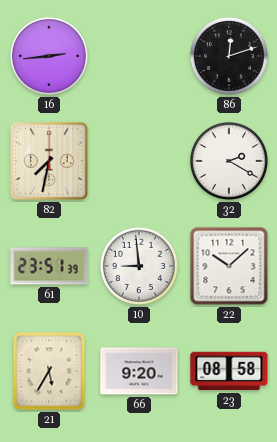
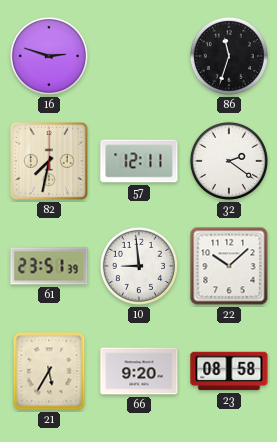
16: 2:44 -> 2:48 (49, 56)
86: 12:12 -> 11:33 (229, 56)
57: none -> 12:11 (139, 161)
32: 2:20 -> 2:21 (229, 161)
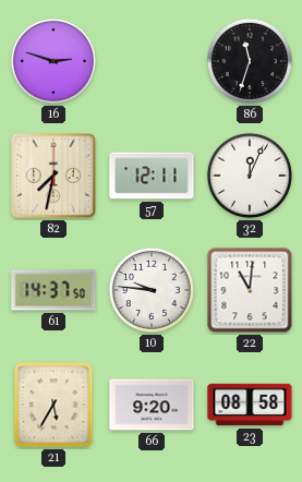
32: 2:21 -> 12:04 (250, 176)
61: 23:51 -> 14:37 (53, 290)
10: 8:59 -> 9:46 (152, 290)
22: 10:08 -> 11:01 (250, 290)
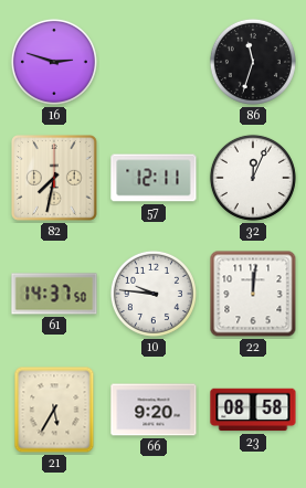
22: 11:01 -> 12:01 (253, 294)
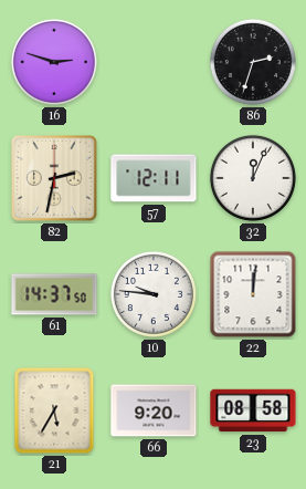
86: 11:33 -> 2:33 (253, 62)
82: 7:32 -> 2:32 (55, 179)
